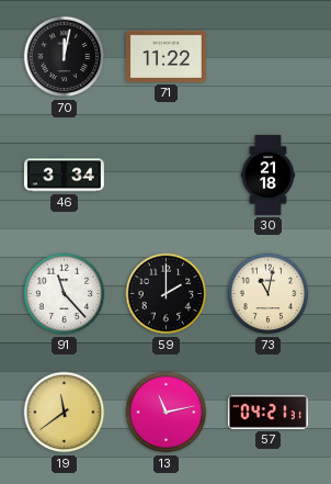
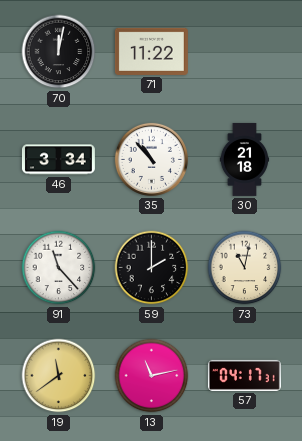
35: none -> 10:53 (151, 159)
57: 04:21 -> 04:17 (244, 375)
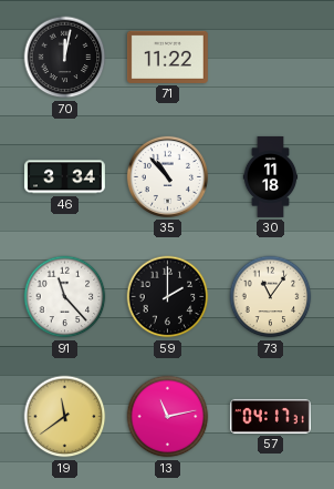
30: 21:18 -> 11:18 (271, 177)
73: 11:02 -> 11:06 (271, 297)
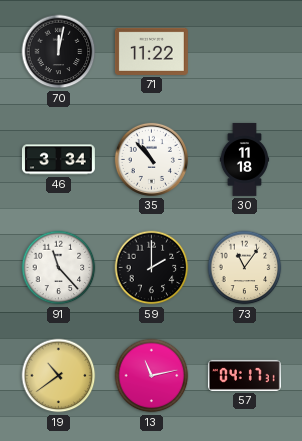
19: 11:39 -> 10:39 (59, 376)
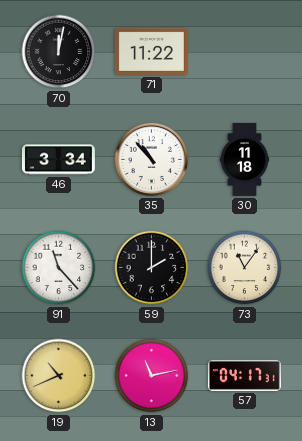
19: 10:39 -> 10:41 (59, 376)
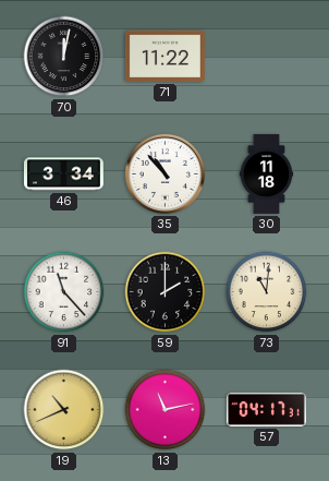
73: 11:06 -> 11:01 (267, 292)
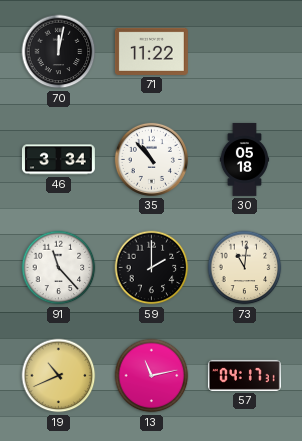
30: 11:18 -> 05:18 (245, 160)
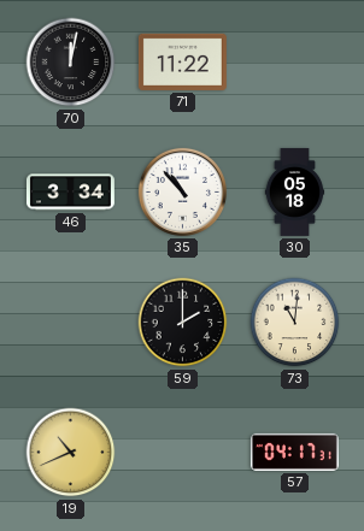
91: 11:23 -> none (59, 268)
13: 11:13 -> none (152, 376)
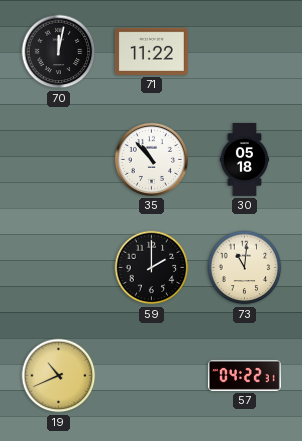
46: 3:34 -> none (70, 193)
57: 04:17 -> 04:22 (244, 375)
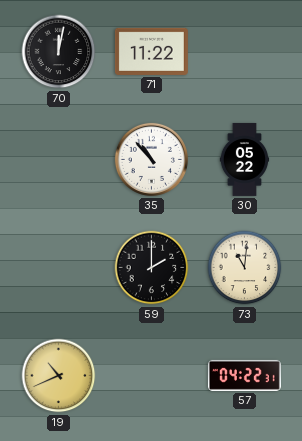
30: 05:18 -> 05:22 (245, 160)
